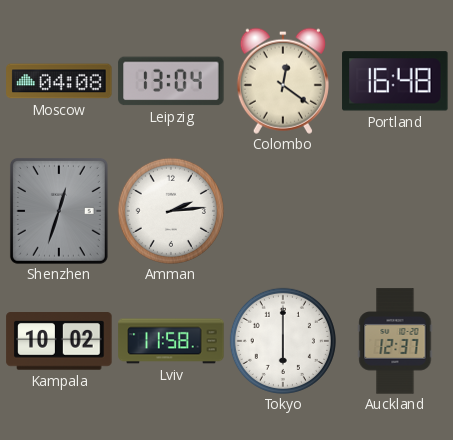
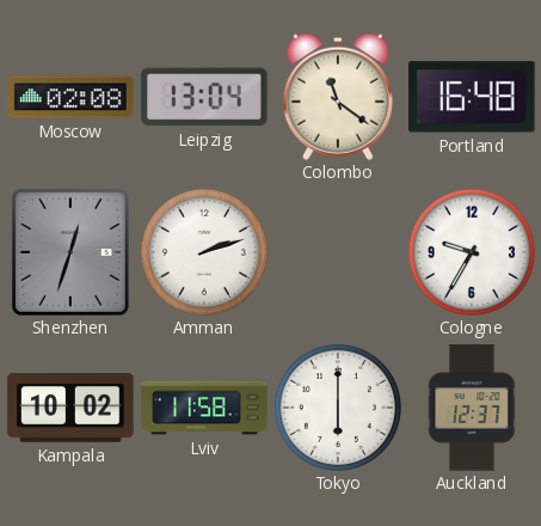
Moscow: 04:08 -> 02:08 (70, 97)
Colombo: 12:21 -> 11:21 (338, 97)
Amman: 2:14 -> 2:12 (204, 252)
Cologne: none -> 9:35 (472, 252)
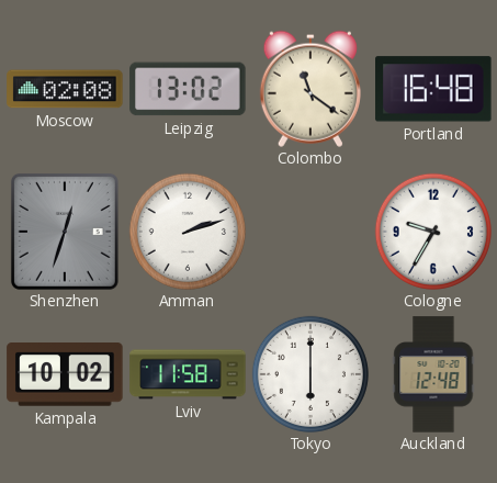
Leipzig: 13:04 -> 13:02 (188, 89)
Auckland: 12:37 -> 12:48 (433, 374)
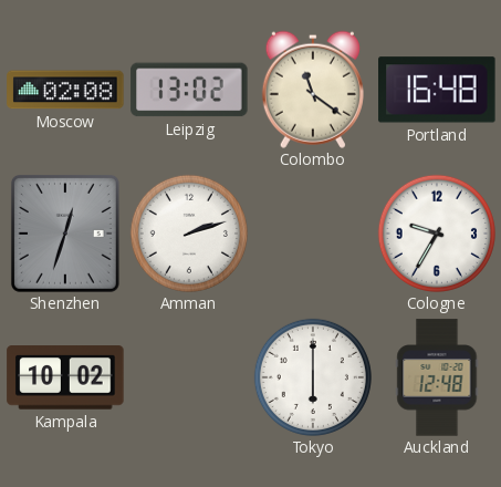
Lviv: 11:58 -> none (188, 374)
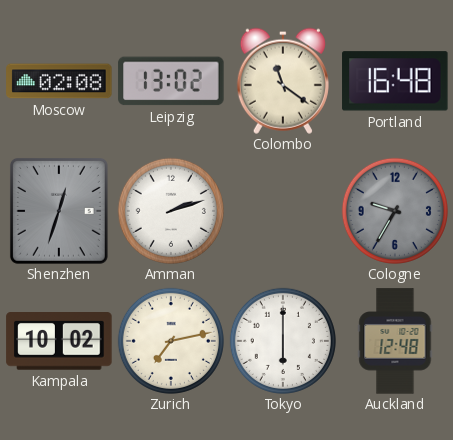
Cologne dial: white -> grey (395, 211)
Zurich: none -> 7:13 (171, 341)
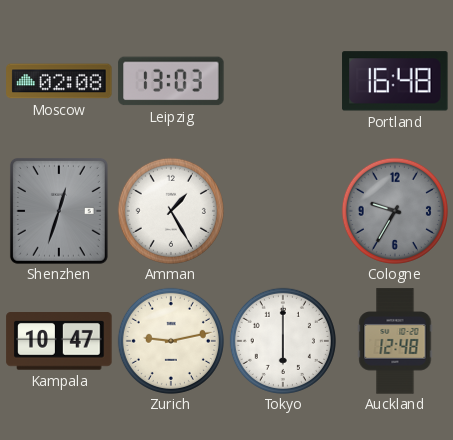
Leipzig: 13:02 -> 13:03 (171, 81)
Colombo: 11:21 -> none (283, 81)
Amman: 2:12 -> 1:25 (171, 211)
Kampala: 10:02 -> 10:47 (59, 341)
Zurich: 7:13 -> 9:13 (171, 341)
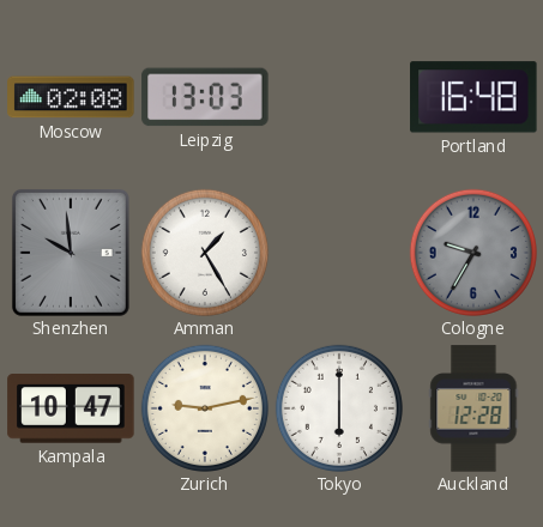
Shenzhen: 12:33 -> 9:59 (71, 253)
Auckland: 12:48 -> 12:28 (473, 408)
